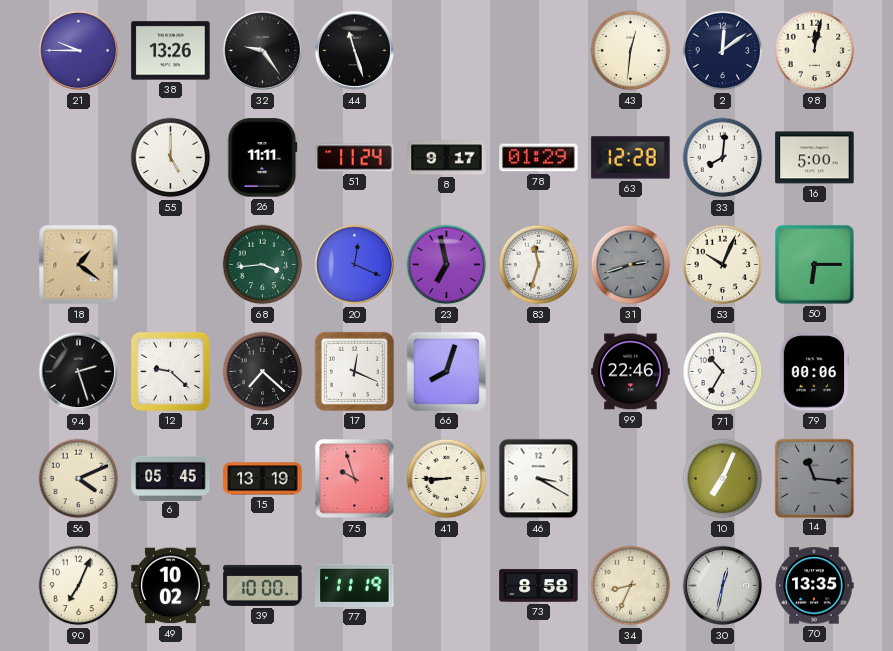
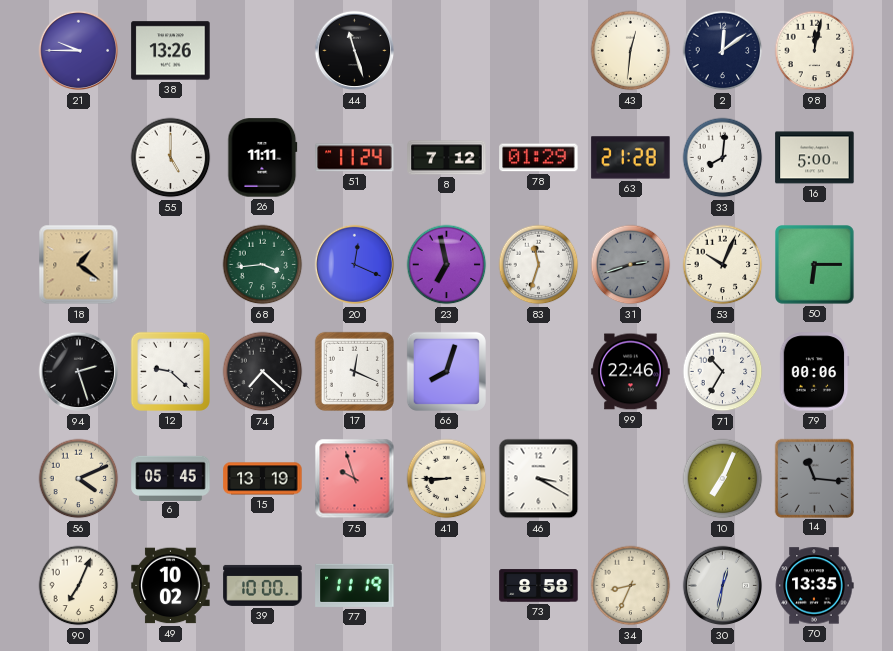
32: 9:24 -> none (263, 51)
8: 9:17 -> 7:12 (447, 158)
63: 12:28 -> 21:28 (631, 158)
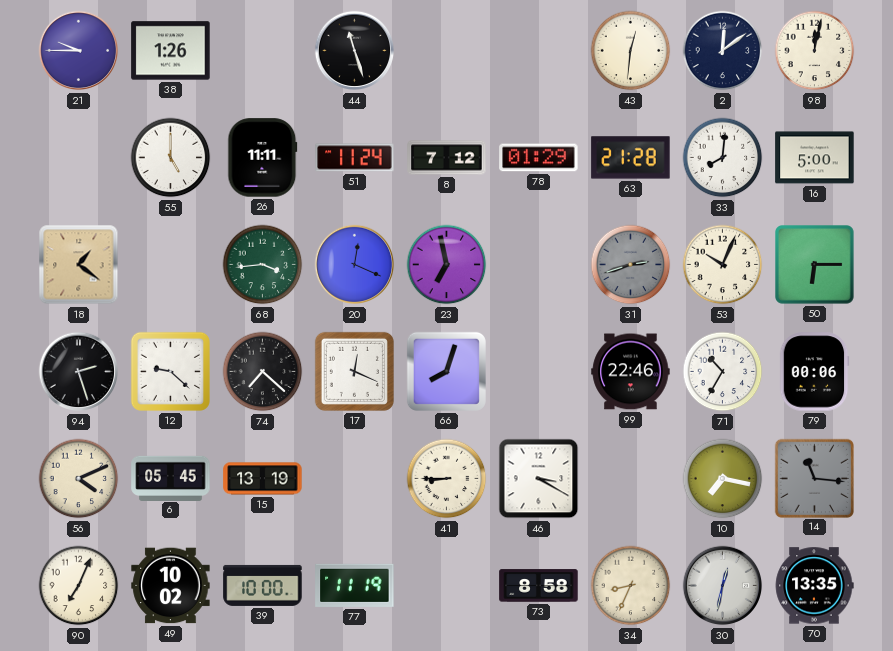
38: 13:26 -> 1:26 (171, 51)
83: 11:33 -> none (539, 265)
75: 9:57 -> none (355, 479)
10: 7:04 -> 7:17 (723, 479)
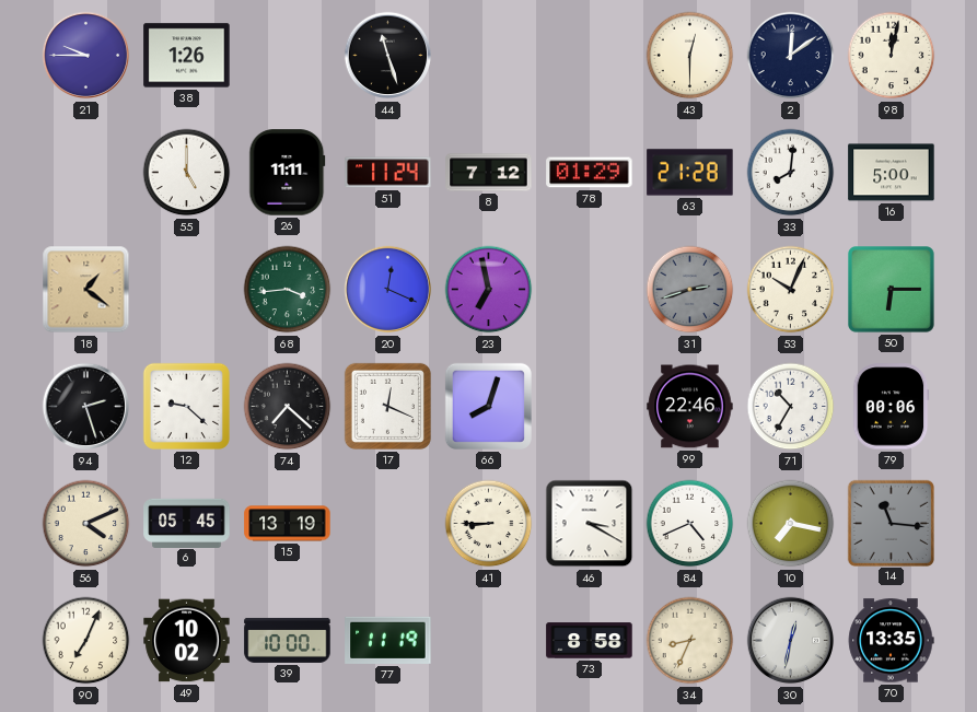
43: 12:31 -> 12:30 (690, 56)
84: none -> 4:41 (690, 524)
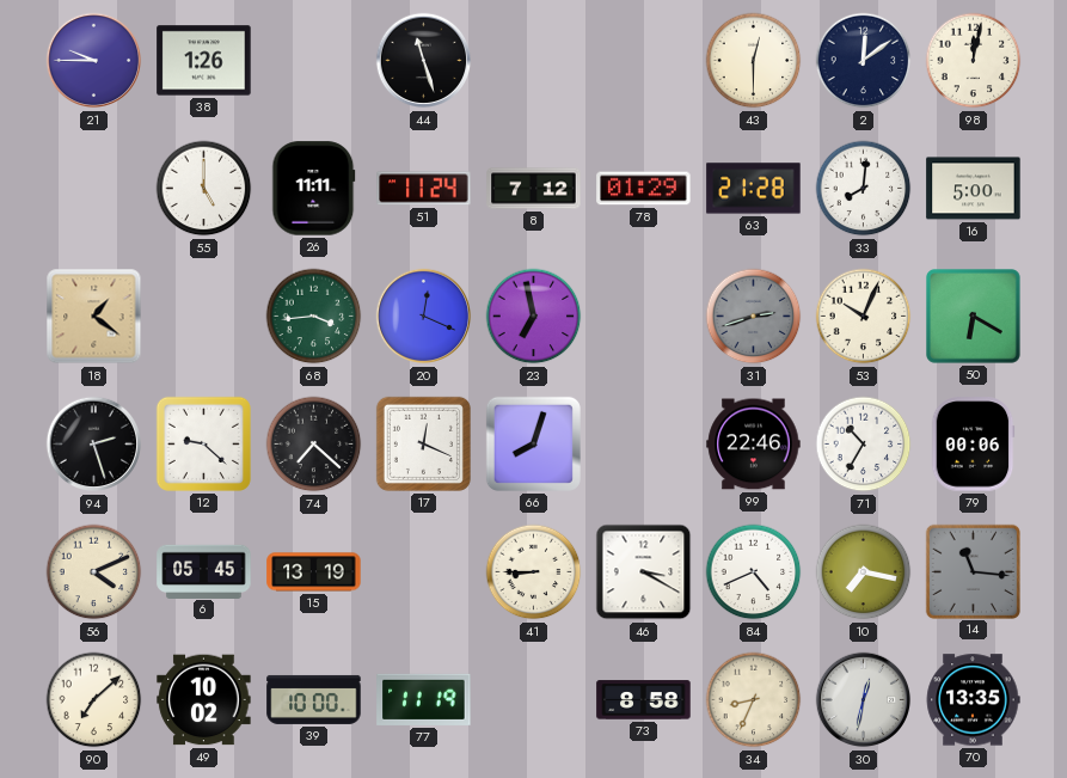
50: 6:15 -> 6:20 (974, 317)
90: 7:04 -> 7:08 (94, 700)
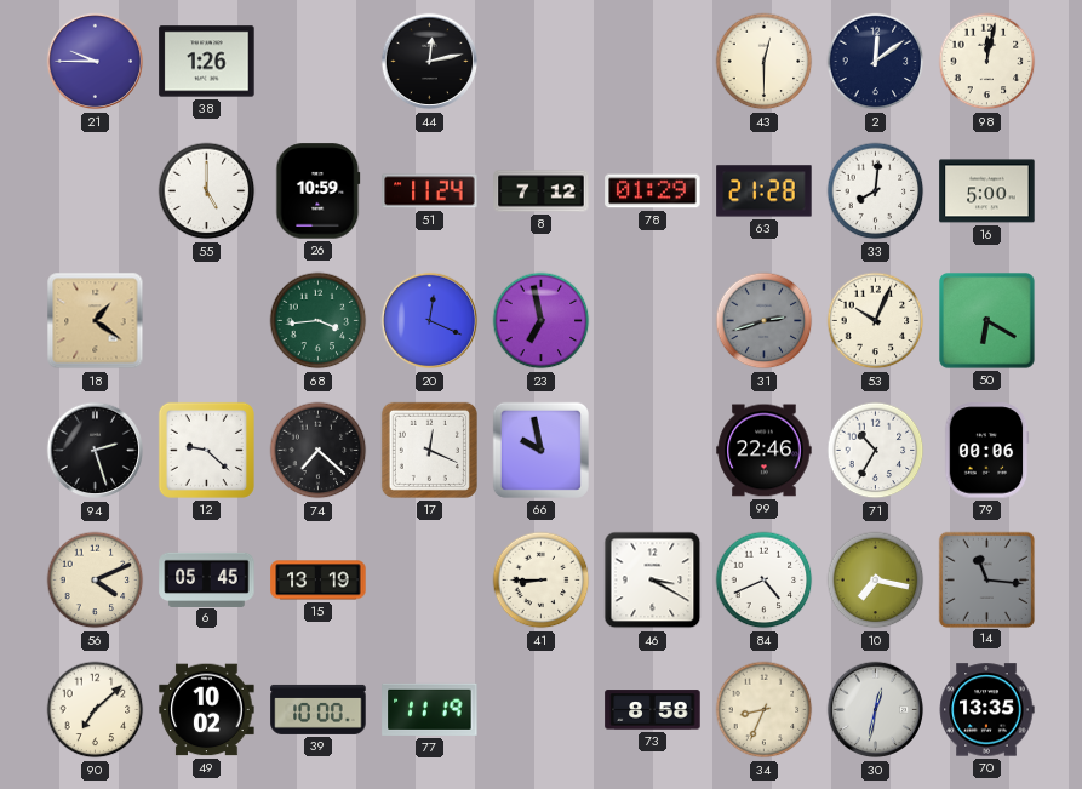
44: 11:27 -> 12:13 (430, 62)
26: 11:11 -> 10:59 (319, 191)
66: 8:03 -> 9:58 (540, 450)
